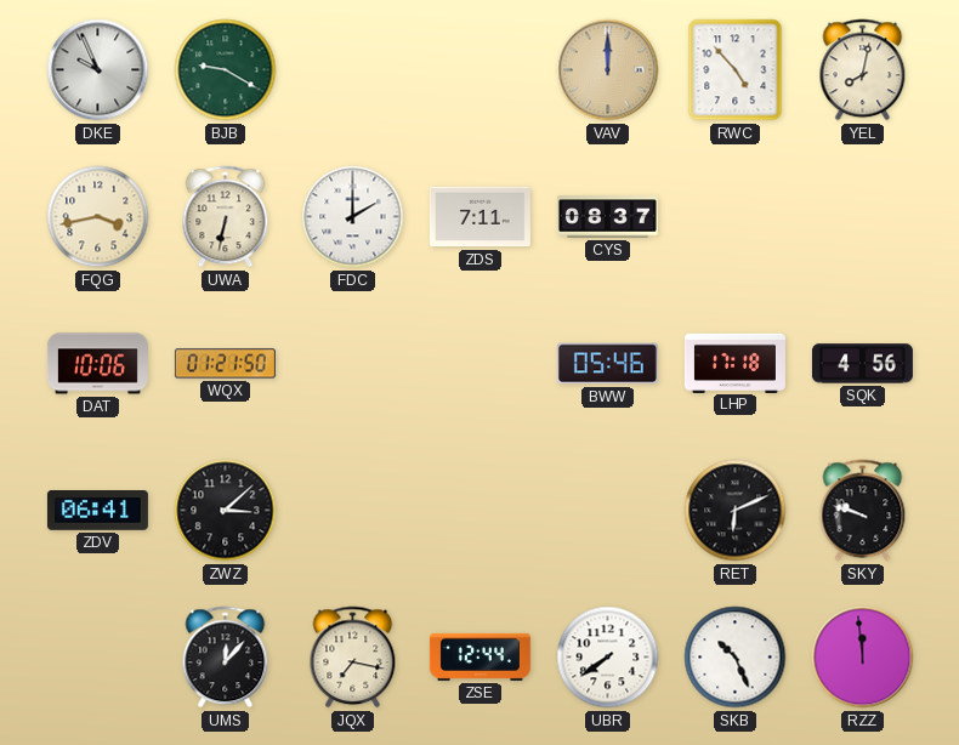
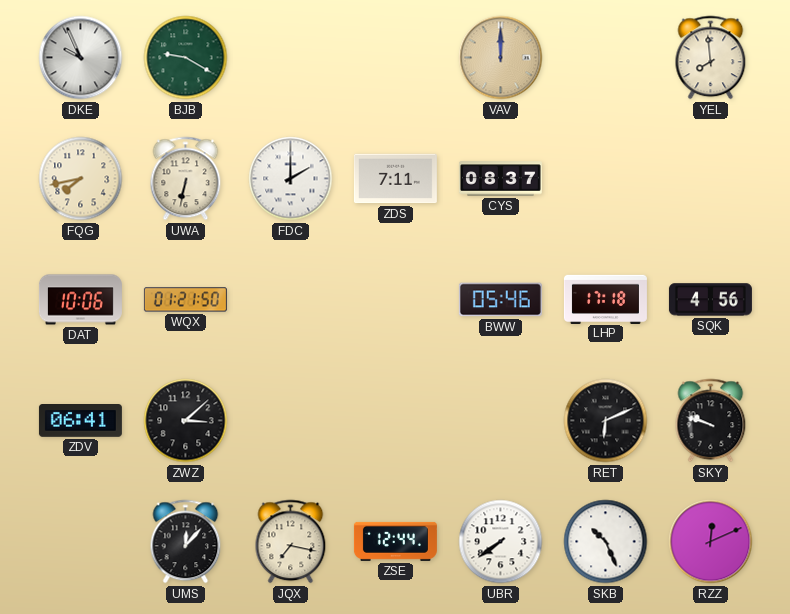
RWC: 4:53 -> none (736, 70)
YEL: 8:02 -> 7:59 (711, 58)
FQG: 3:43 -> 7:43 (81, 179)
RZZ: 11:59 -> 12:11 (711, 542)
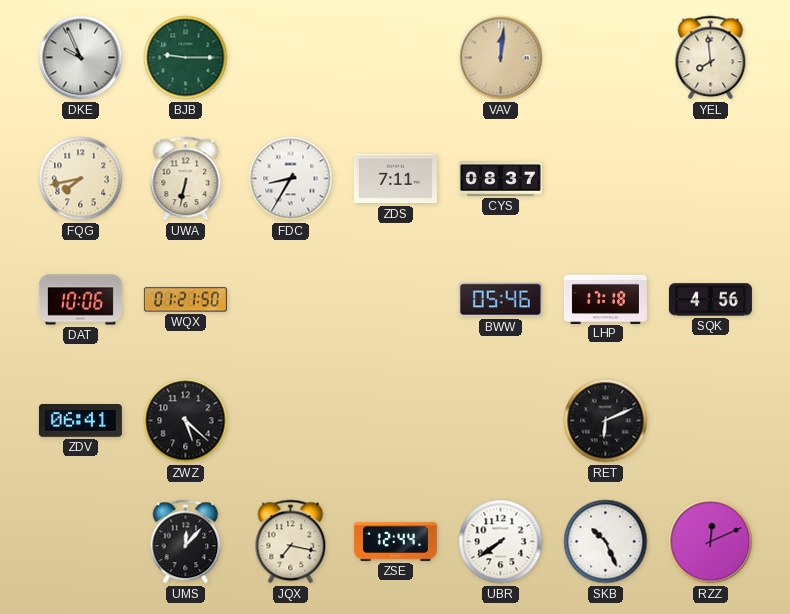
BJB: 9:20 -> 9:15 (186, 58)
VAV: 12:00 -> 12:01 (501, 58)
FDC: 2:00 -> 8:35 (291, 179)
ZWZ: 3:08 -> 5:22 (186, 421)
SKY: 9:48 -> none (711, 421)
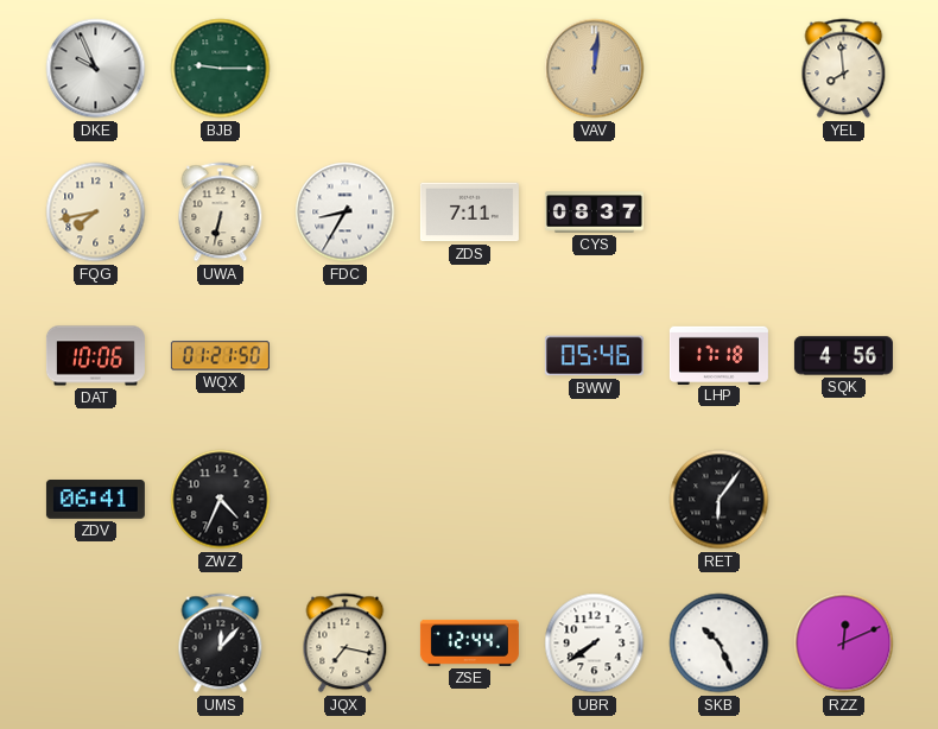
ZWZ: 5:22 -> 4:34 (221, 500)
RET: 6:11 -> 6:06 (720, 500)
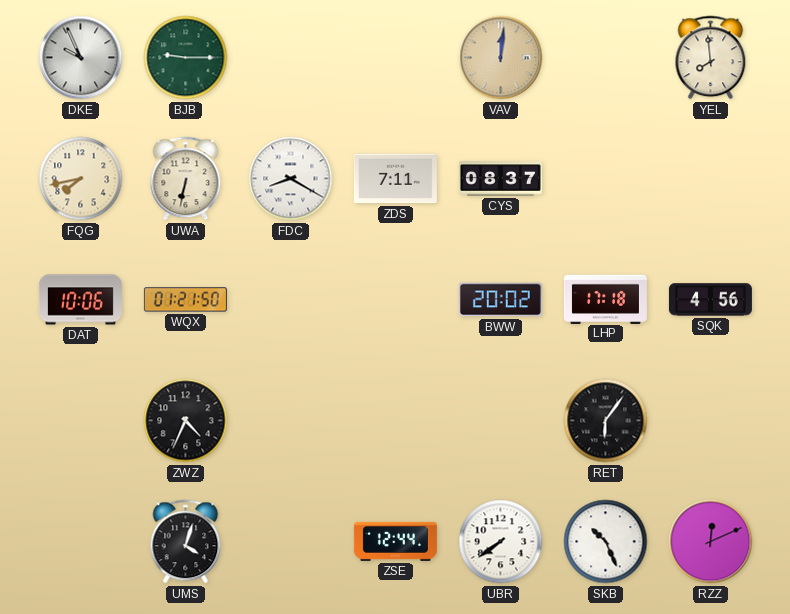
FDC: 8:35 -> 8:20 (291, 179)
BWW: 05:46 -> 20:02 (500, 300)
ZDV: 06:41 -> none (95, 500)
UMS: 12:07 -> 4:03 (186, 542)
JQX: 7:17 -> none (346, 644)
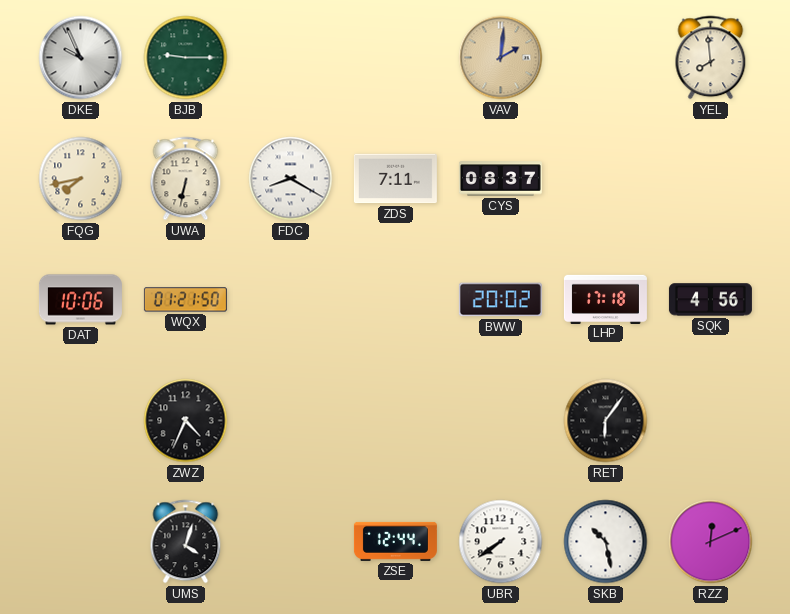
VAV: 12:01 -> 2:01 (501, 58)
SKB: 10:26 -> 10:28 (606, 542)
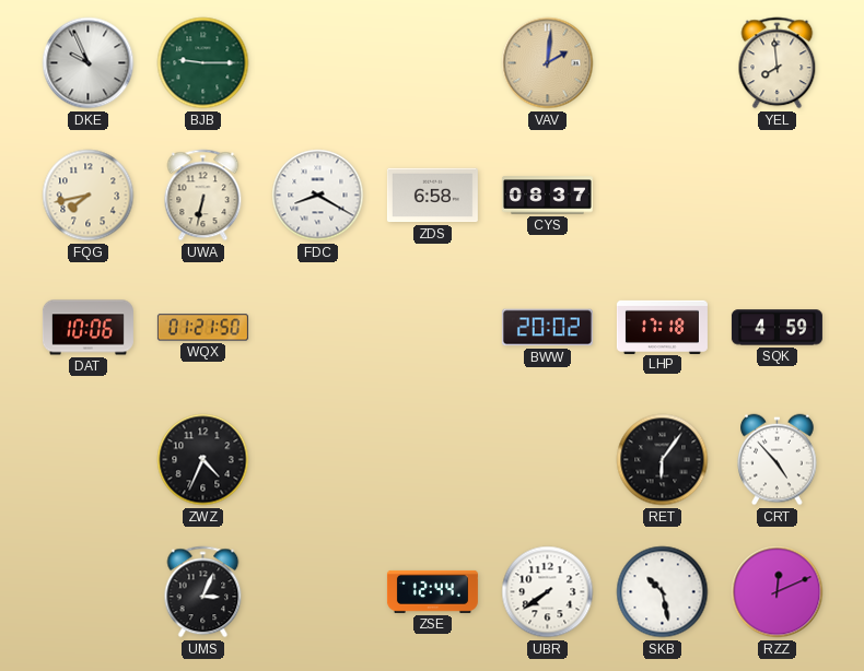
ZDS: 7:11 -> 6:58 (432, 196)
SQK: 4:56 -> 4:59 (777, 328)
CRT: none -> 4:53 (778, 460)
UMS: 4:03 -> 3:04 (203, 592)
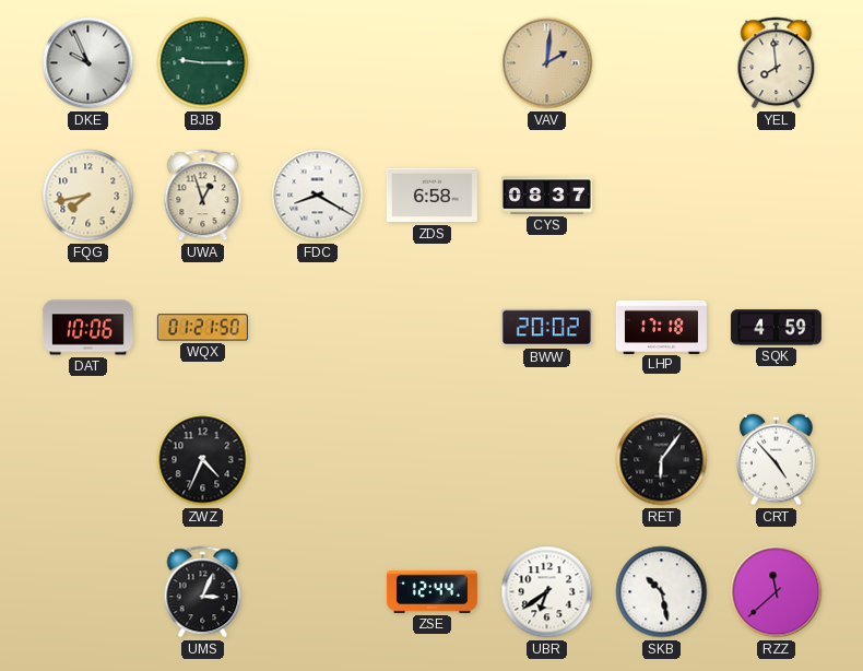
UWA: 6:32 -> 12:57 (203, 196)
UBR: 7:39 -> 6:39 (547, 592)
RZZ: 12:11 -> 11:38 (777, 592)
